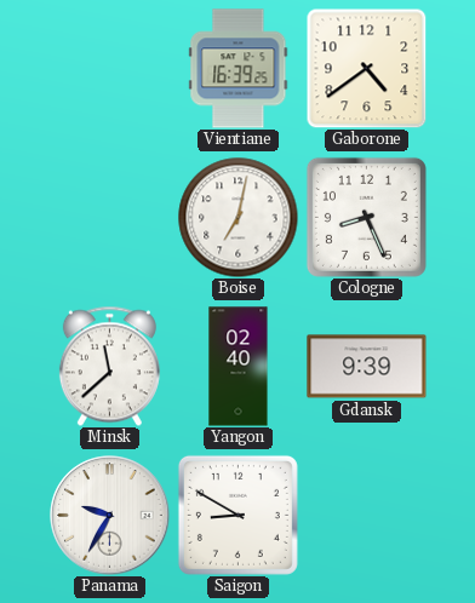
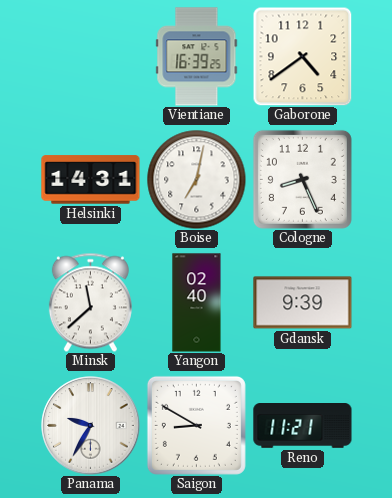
Helsinki: none -> 14:31 (91, 180)
Reno: none -> 11:21 (303, 426)
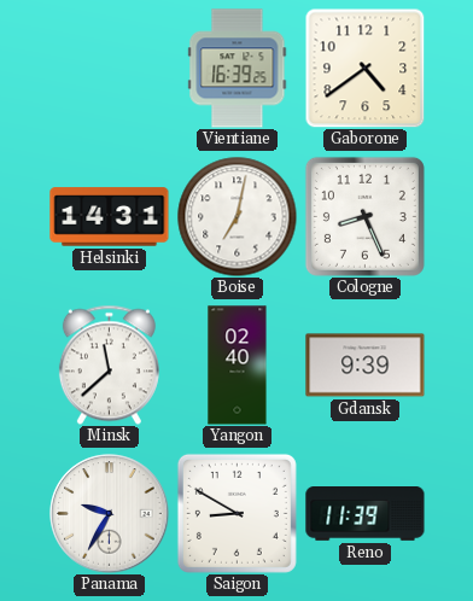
Reno: 11:21 -> 11:39 (366, 514)
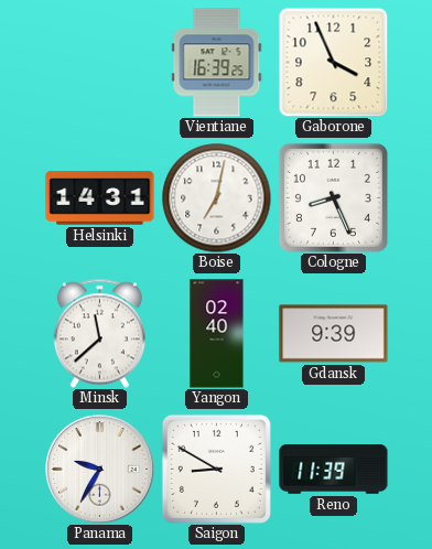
Gaborone: 4:39 -> 3:56 (333, 62)
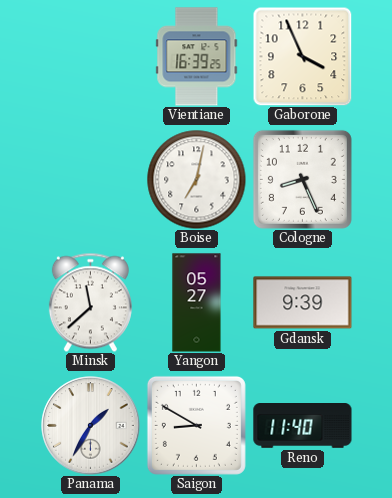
Helsinki: 14:31 -> none (100, 198)
Yangon: 02:40 -> 05:27 (197, 303)
Panama: 9:35 -> 1:35 (91, 426)
Reno: 11:39 -> 11:40 (303, 426)
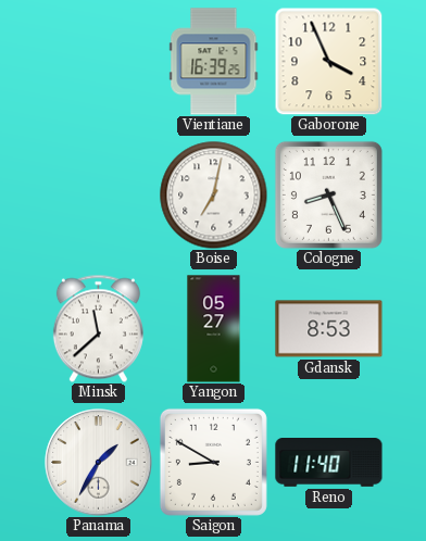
Gdansk: 9:39 -> 8:53 (329, 329)
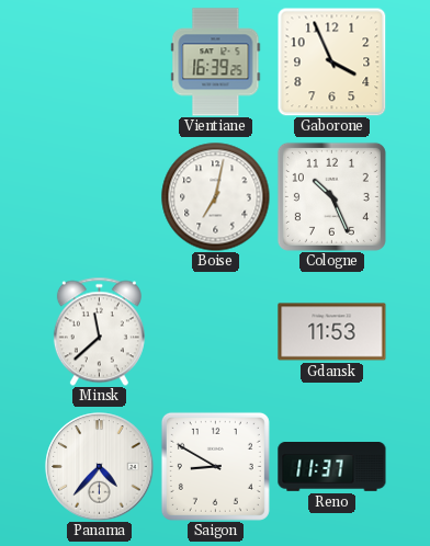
Cologne: 8:26 -> 10:26 (331, 196)
Yangon: 05:27 -> none (214, 329)
Gdansk: 8:53 -> 11:53 (332, 332)
Panama: 1:35 -> 4:37 (100, 467)
Reno: 11:40 -> 11:37 (332, 467)
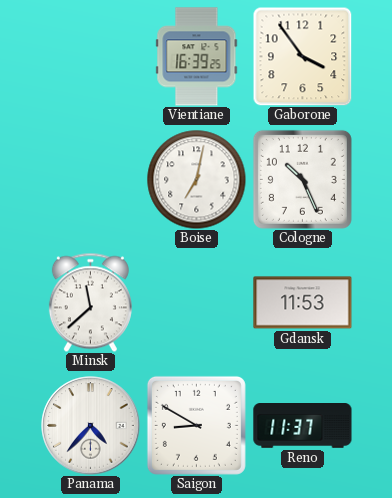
Gaborone: 3:56 -> 3:54 (302, 56)
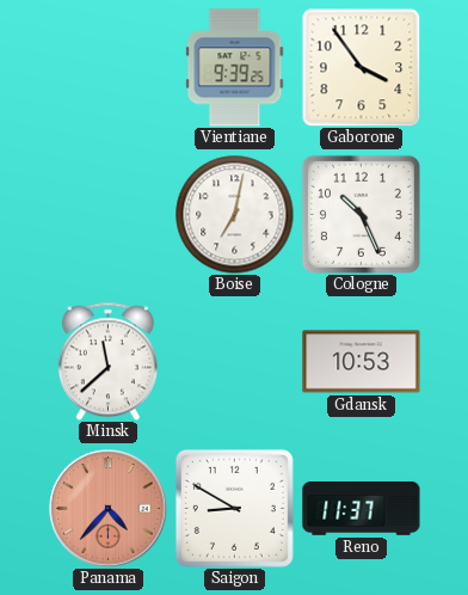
Vientiane: 16:39 -> 9:39 (235, 68)
Gdansk: 11:53 -> 10:53 (362, 362)
Panama dial: white -> salmon (109, 509)
